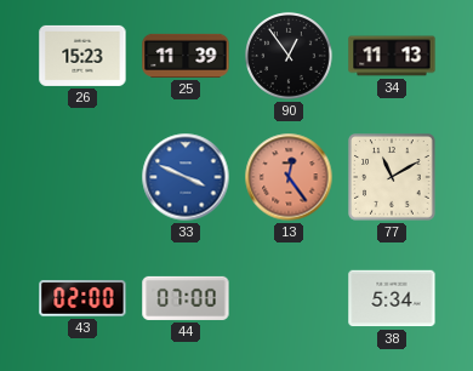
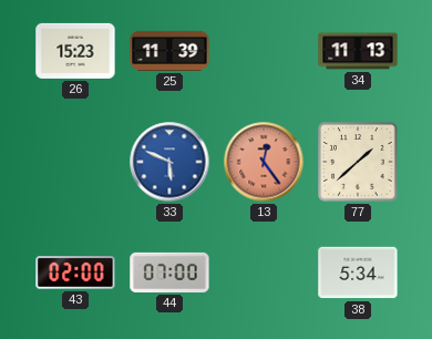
90: 12:54 -> none (290, 57)
33: 3:49 -> 5:49 (169, 162)
77: 11:10 -> 1:38 (358, 162)
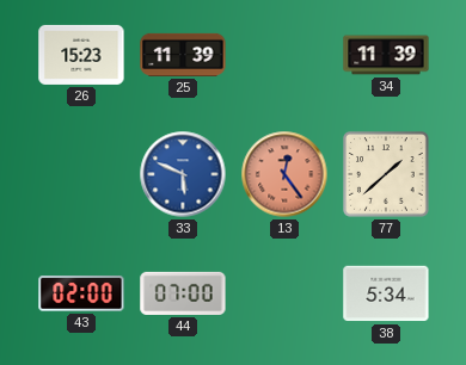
34: 11:13 -> 11:39 (386, 55)
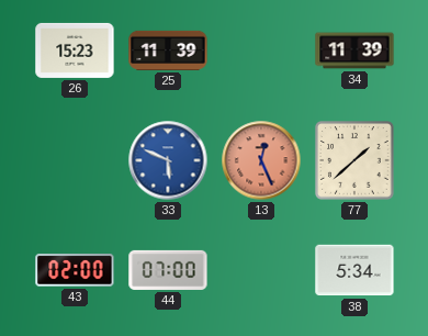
13: 12:24 -> 12:26 (261, 160)
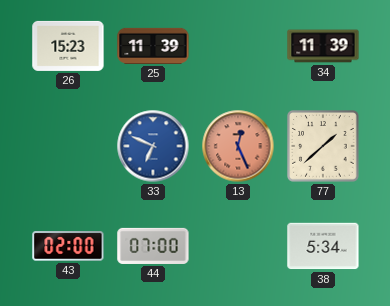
33: 5:49 -> 6:49 (153, 146)
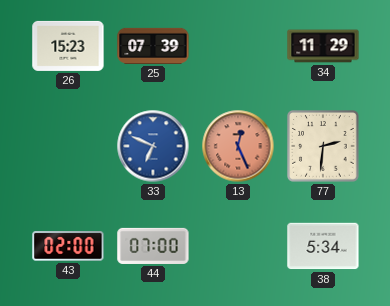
25: 11:39 -> 07:39 (153, 46)
34: 11:39 -> 11:29 (323, 46)
77: 1:38 -> 2:31 (323, 146)
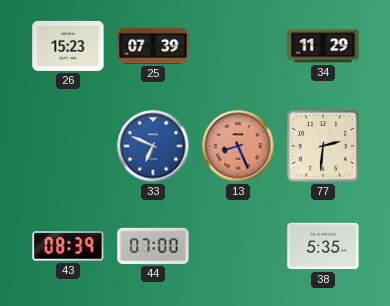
13: 12:26 -> 8:26 (238, 146)
43: 02:00 -> 08:39 (68, 246)
38: 5:34 -> 5:35 (323, 246)
